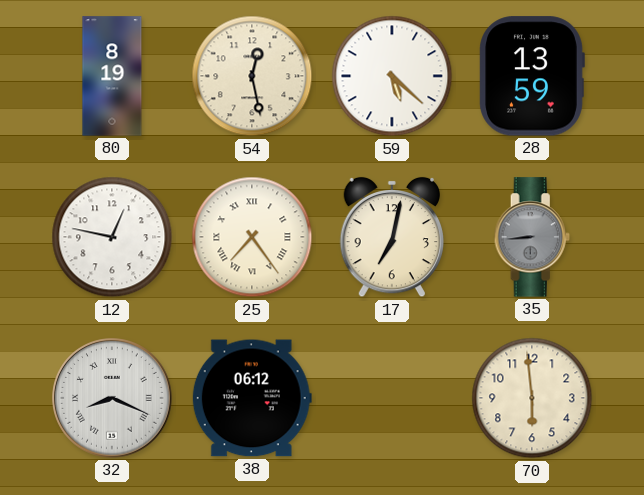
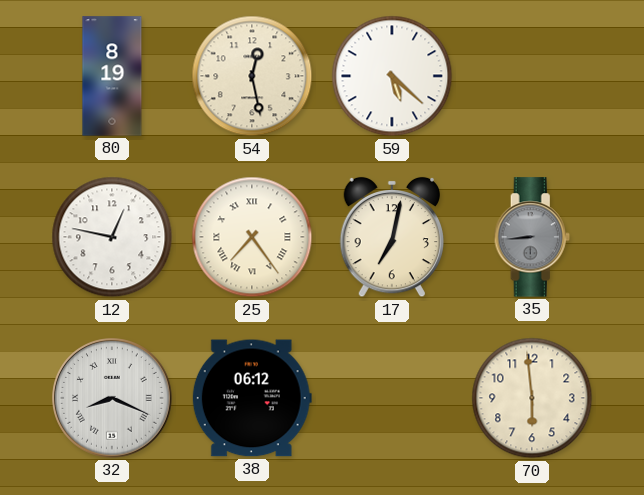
28: 13:59 -> none (532, 76)
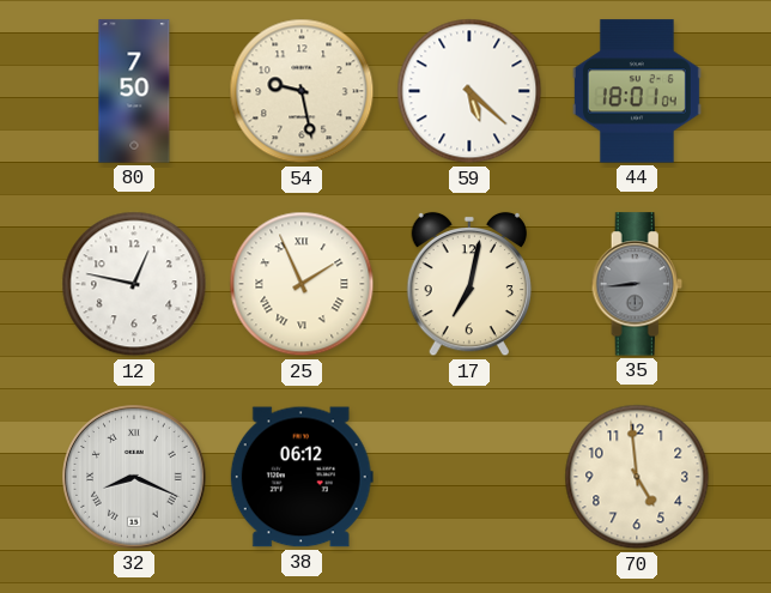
80: 8:19 -> 7:50 (134, 91)
54: 12:28 -> 9:28 (302, 91)
44: none -> 18:01 (637, 91)
25: 7:24 -> 1:56 (302, 284)
70: 5:59 -> 4:59 (637, 477)
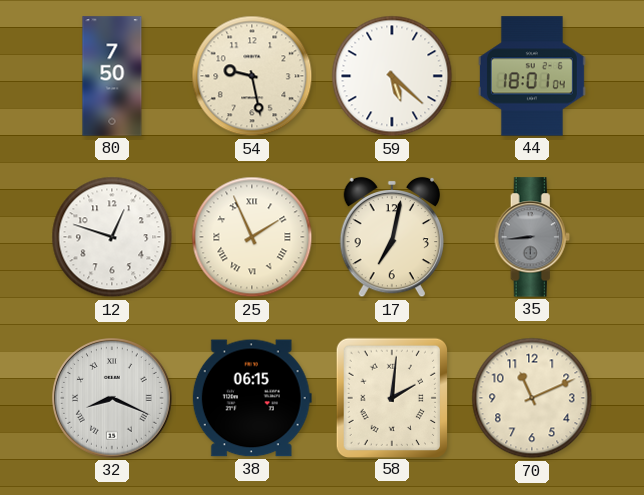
12: 12:47 -> 12:48 (112, 237)
38: 06:12 -> 06:15 (252, 398)
58: none -> 2:01 (391, 397)
70: 4:59 -> 11:11 (532, 398)
